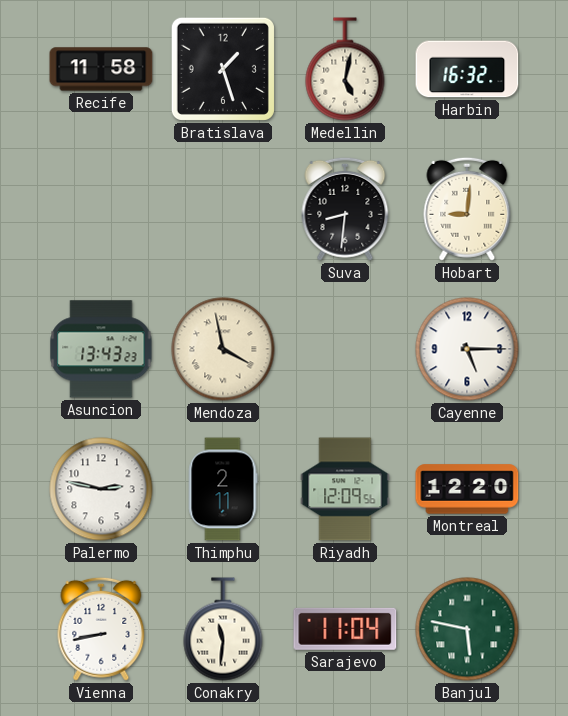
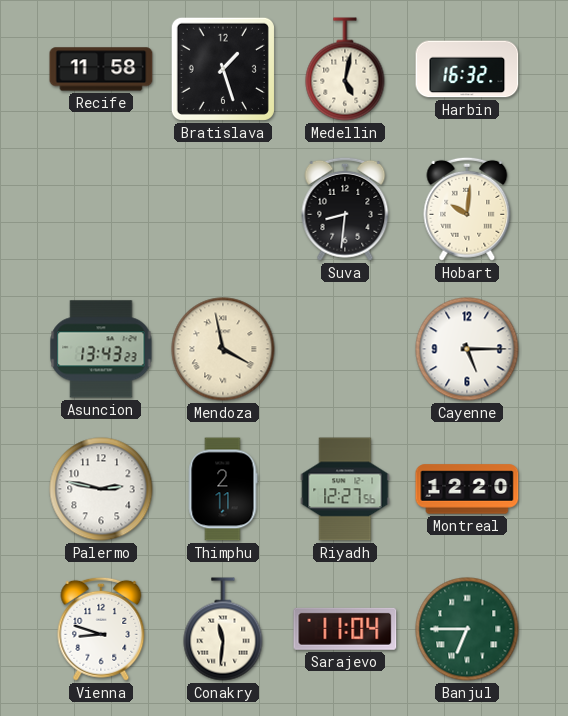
Hobart: 9:01 -> 10:01 (467, 209)
Riyadh: 12:09 -> 12:27 (345, 489)
Vienna: 8:43 -> 8:48 (101, 629)
Banjul: 5:47 -> 6:45 (467, 629)
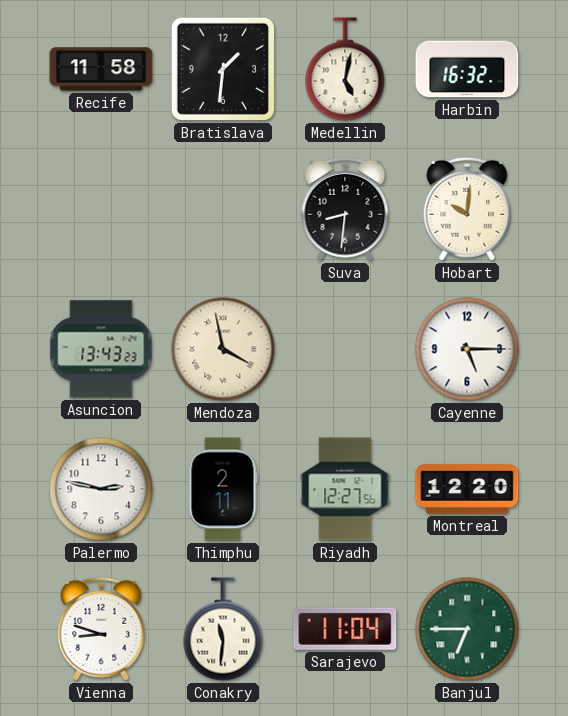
Bratislava: 1:27 -> 1:31 (223, 69)
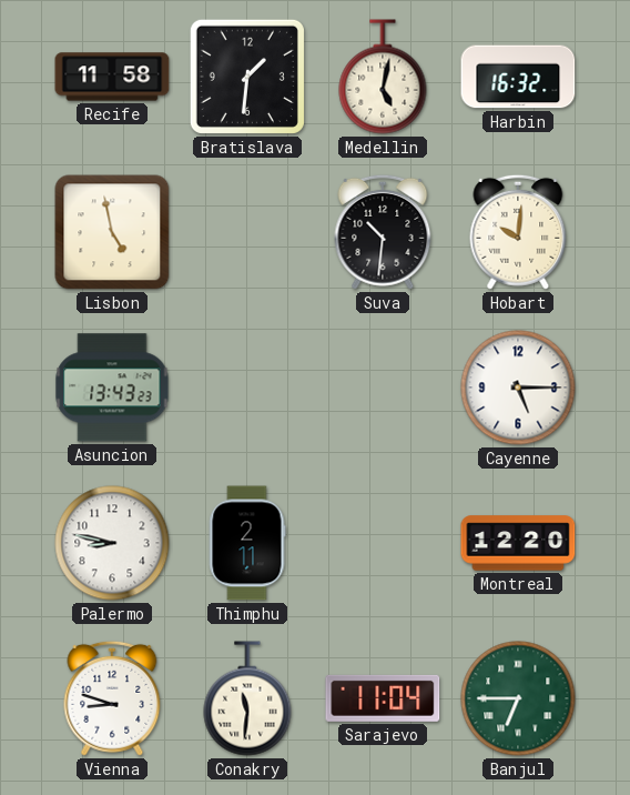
Lisbon: none -> 4:58 (112, 232)
Suva: 8:31 -> 10:31 (383, 232)
Mendoza: 3:58 -> none (223, 349)
Palermo: 2:47 -> 8:47 (112, 543)
Riyadh: 12:27 -> none (345, 489)
